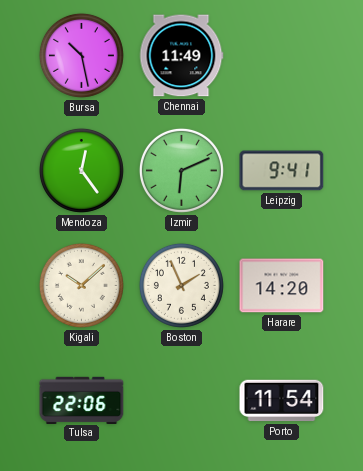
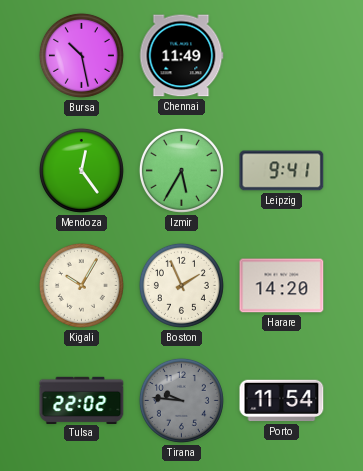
Izmir: 6:11 -> 5:35 (181, 170)
Kigali: 10:08 -> 10:05 (81, 285)
Tulsa: 22:06 -> 22:02 (82, 400)
Tirana: none -> 9:46 (181, 400)
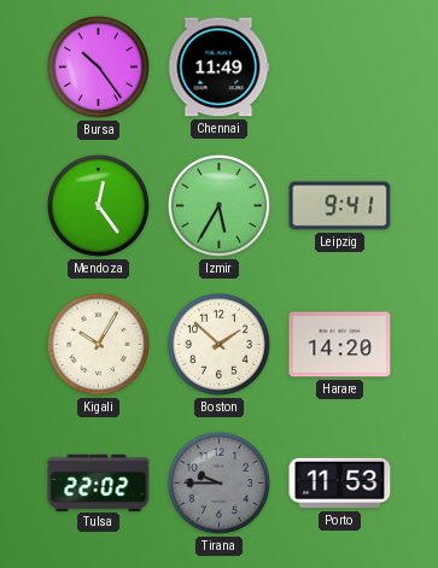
Bursa: 10:28 -> 10:24 (98, 66)
Boston: 1:56 -> 1:52 (218, 344)
Tirana: 9:46 -> 9:45 (218, 482)
Porto: 11:54 -> 11:53 (340, 484)
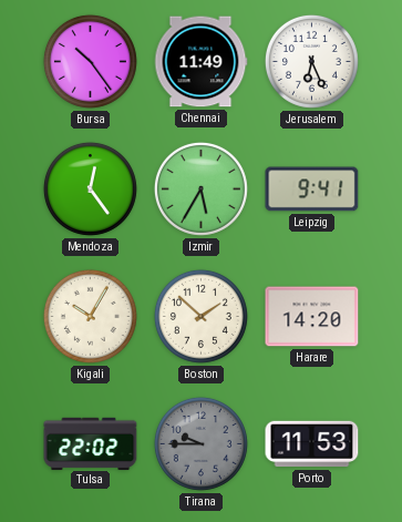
Jerusalem: none -> 6:26 (311, 61)
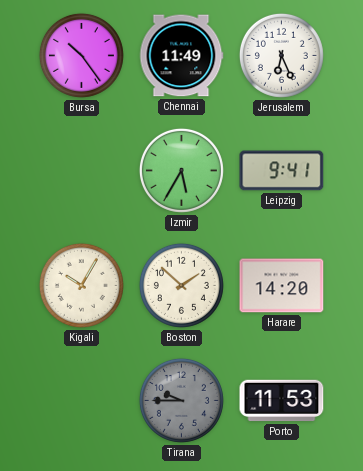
Mendoza: 12:24 -> none (90, 188)
Tulsa: 22:02 -> none (91, 443)
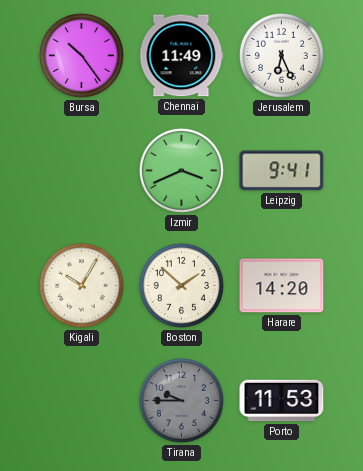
Izmir: 5:35 -> 3:41 (181, 170)
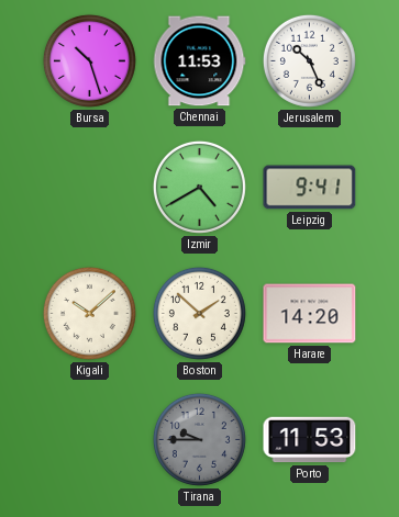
Bursa: 10:24 -> 10:27 (89, 60)
Chennai: 11:49 -> 11:53 (199, 61)
Jerusalem: 6:26 -> 10:26 (309, 60)
Izmir: 3:41 -> 4:40 (199, 187)
Kigali: 10:05 -> 10:08 (89, 313)
